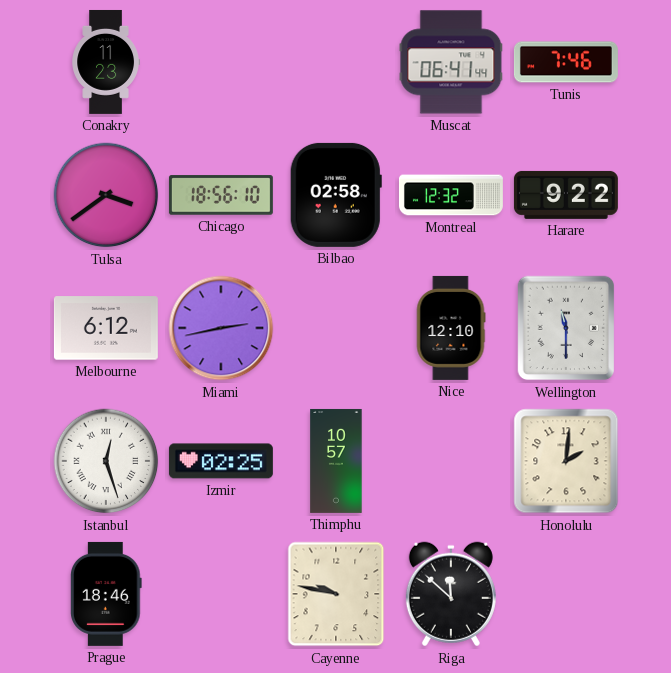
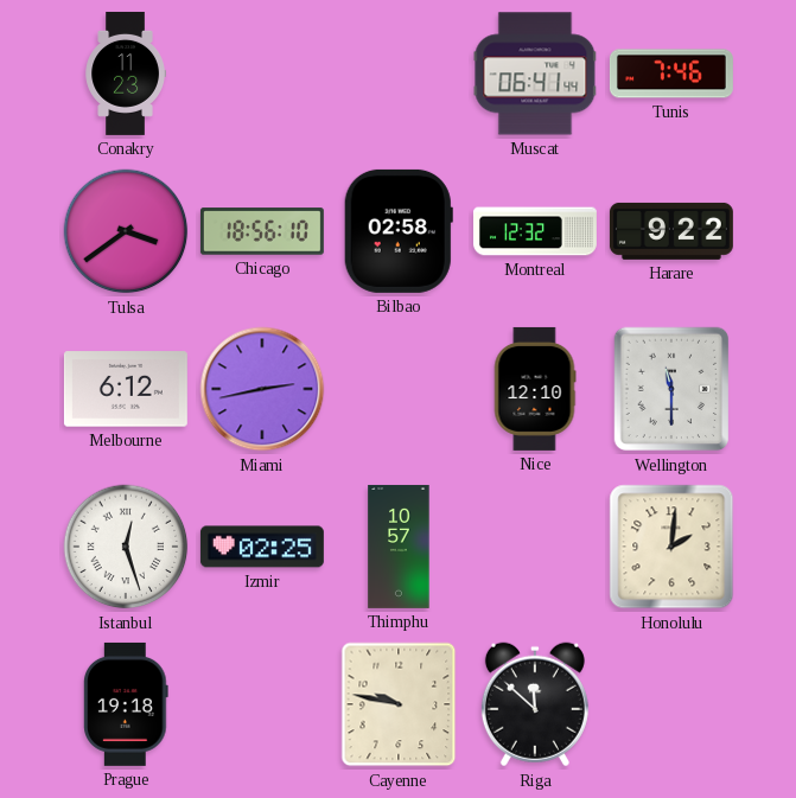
Prague: 18:46 -> 19:18 (127, 704)
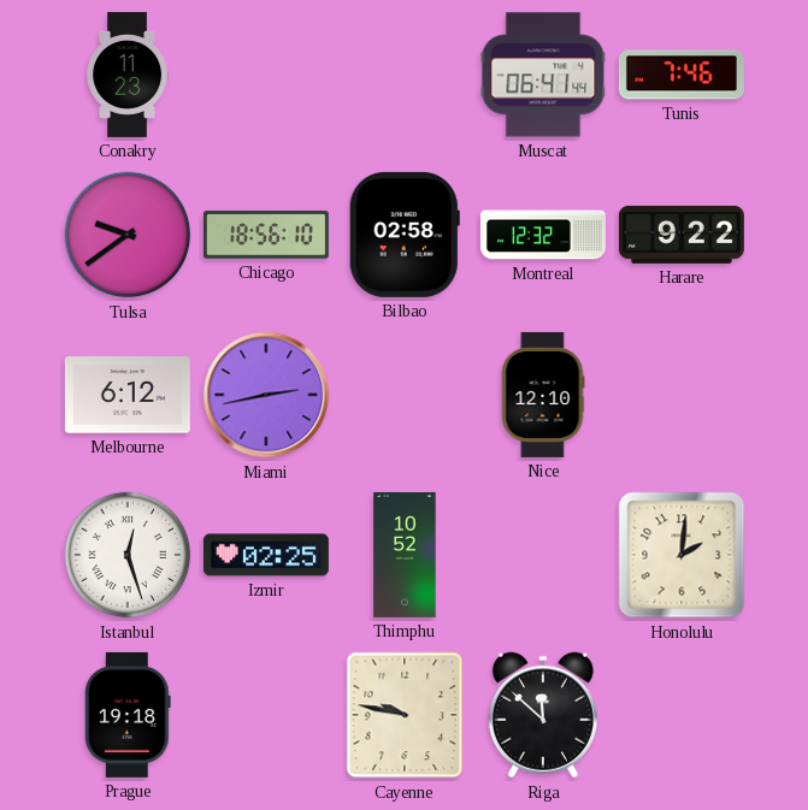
Tulsa: 3:39 -> 9:39 (128, 235)
Wellington: 11:30 -> none (671, 389)
Thimphu: 10:57 -> 10:52 (405, 555)
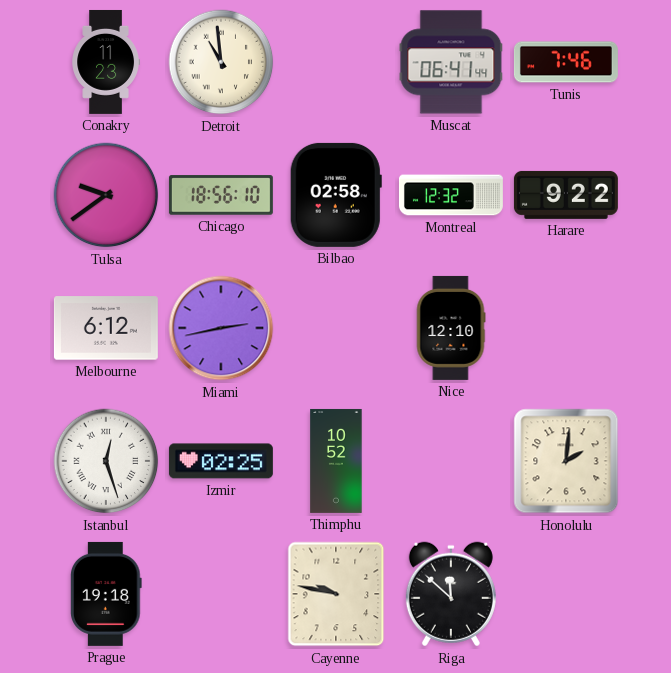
Detroit: none -> 10:59 (221, 62)
